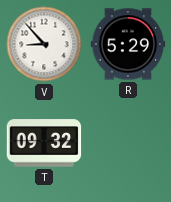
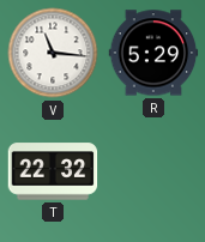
V: 8:53 -> 11:16 (53, 53)
T: 09:32 -> 22:32 (53, 171)
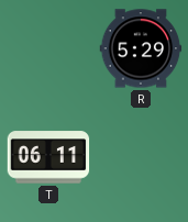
V: 11:16 -> none (53, 53)
T: 22:32 -> 06:11 (48, 157)
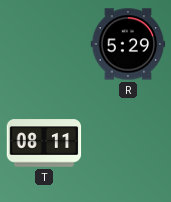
T: 06:11 -> 08:11 (44, 143)
